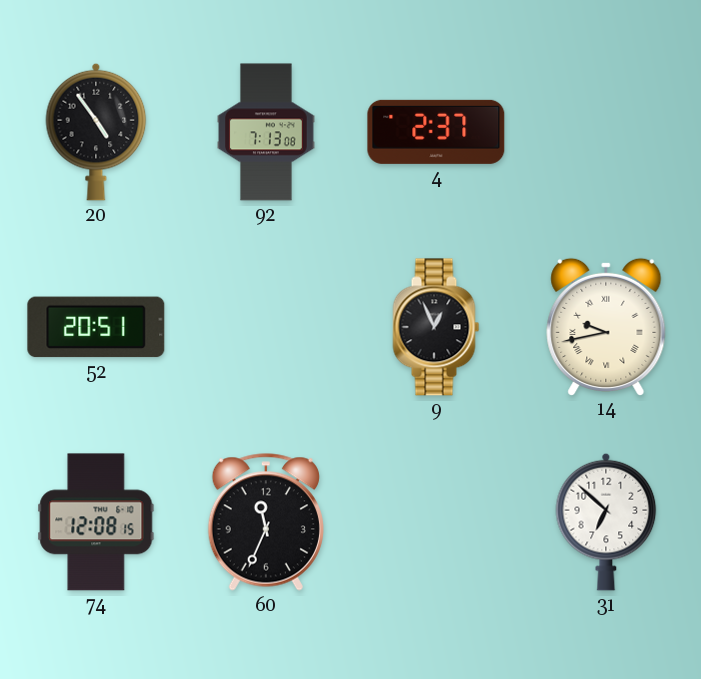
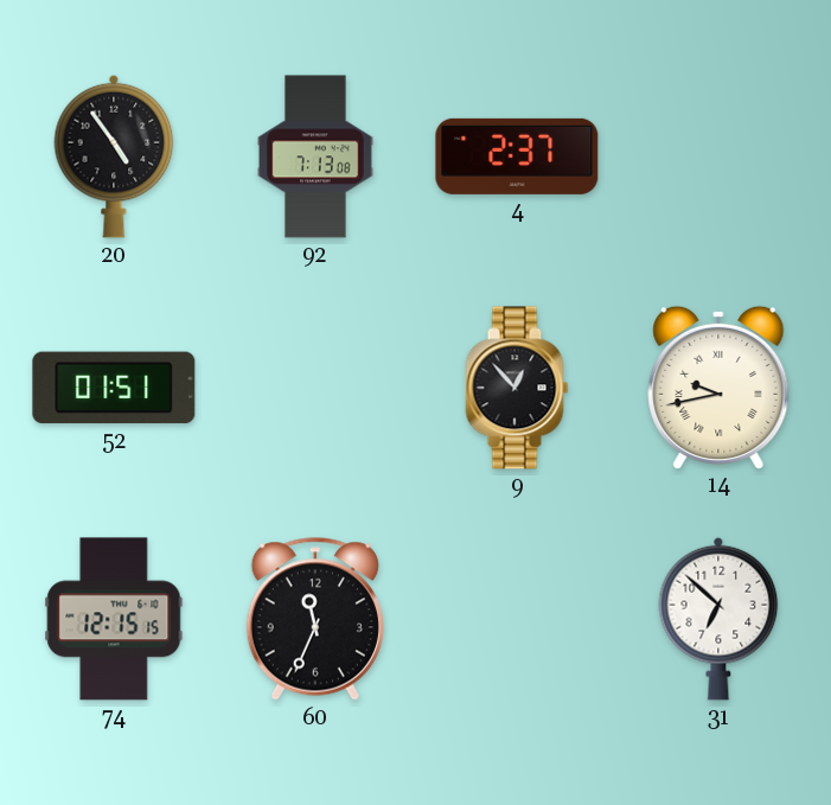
52: 20:51 -> 01:51 (114, 388)
9: 12:56 -> 12:53 (517, 388)
74: 12:08 -> 12:15 (114, 619)
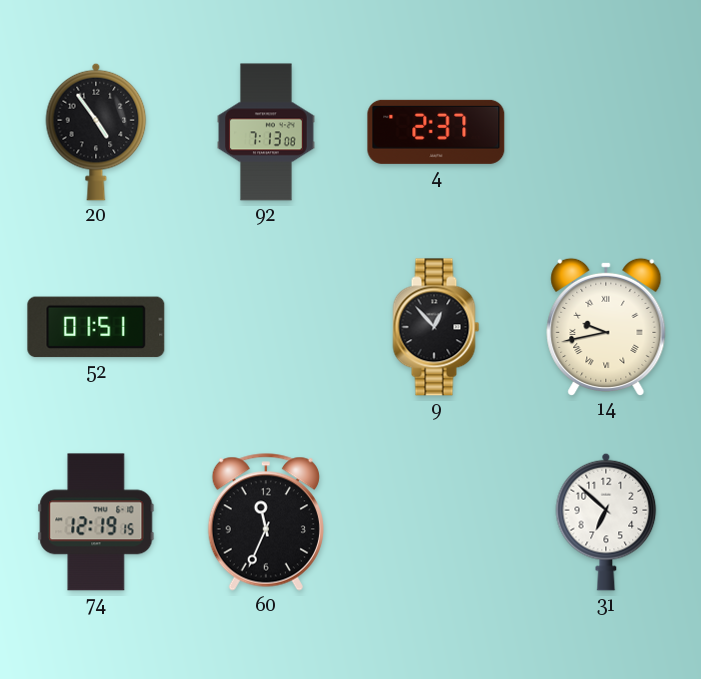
74: 12:15 -> 12:19 (96, 522)
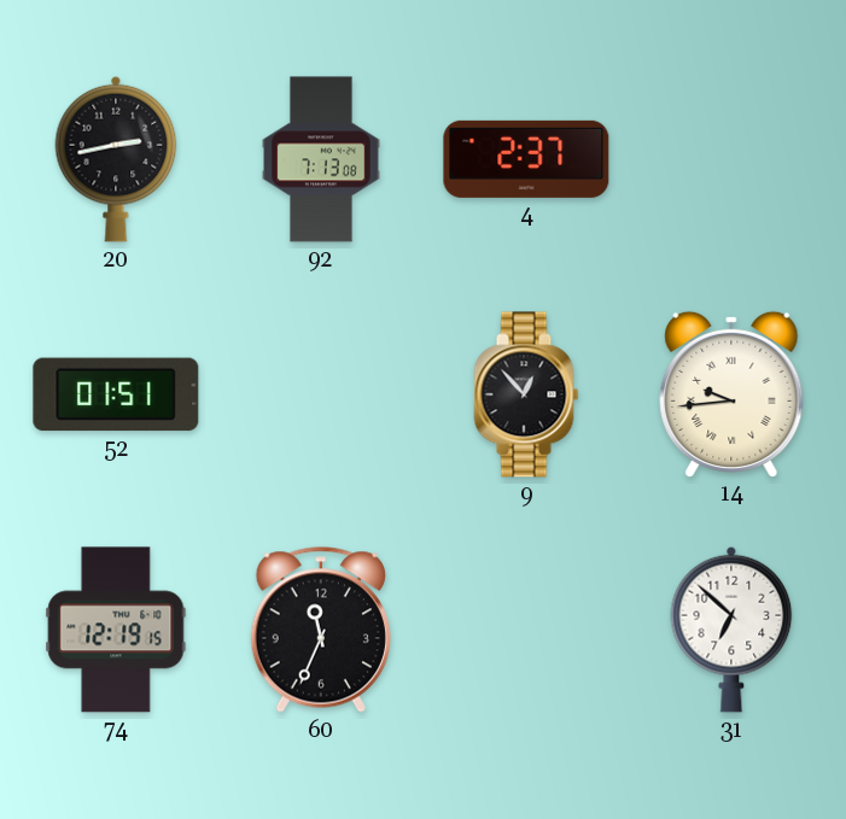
20: 4:54 -> 2:43 (116, 159)
14: 9:43 -> 9:44 (731, 393)
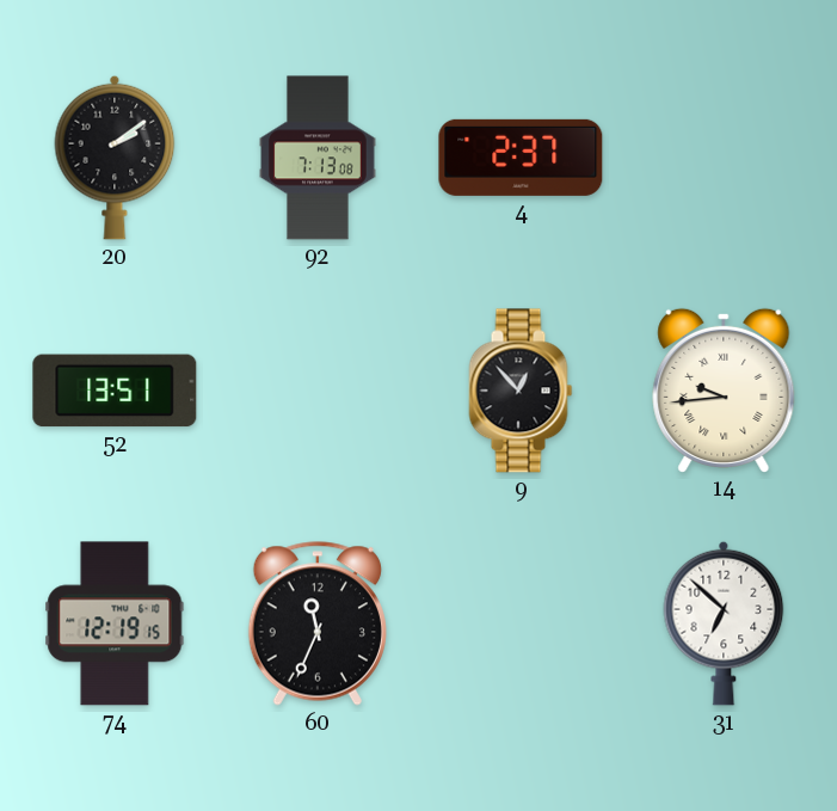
20: 2:43 -> 2:09 (115, 158)
52: 01:51 -> 13:51 (115, 391)
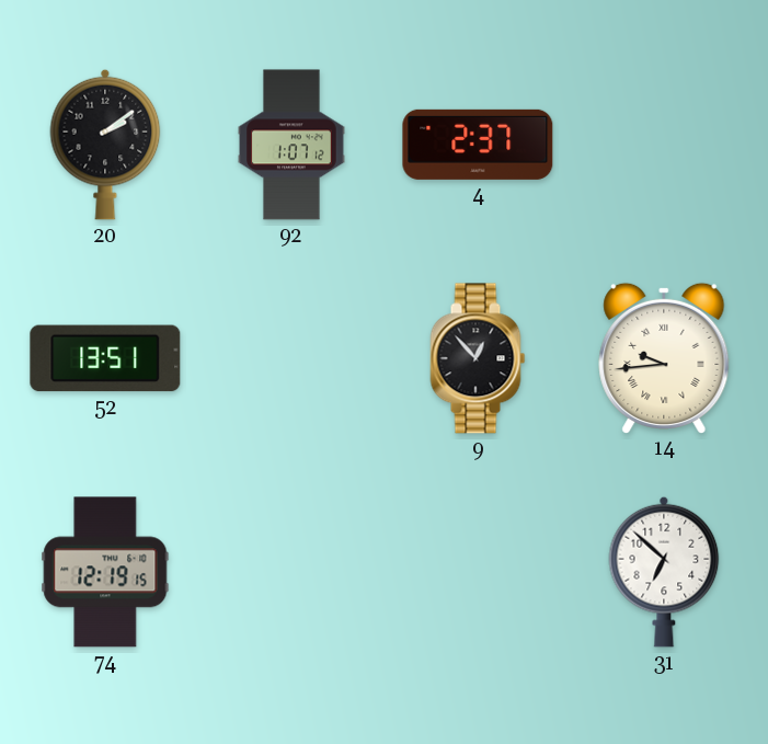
92: 7:13 -> 1:07 (291, 145)
60: 11:34 -> none (318, 623)
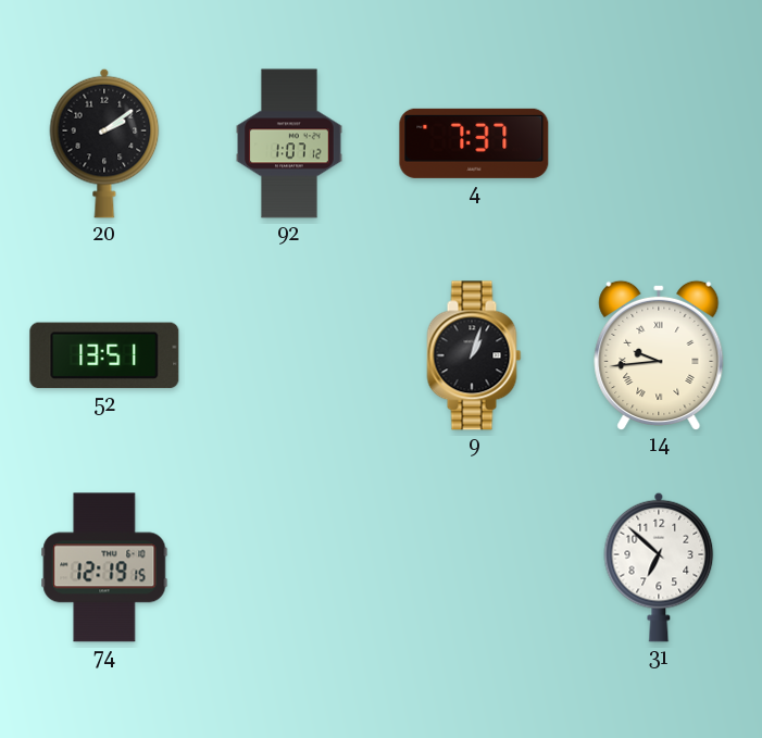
4: 2:37 -> 7:37 (474, 143)
9: 12:53 -> 1:03 (474, 355)
